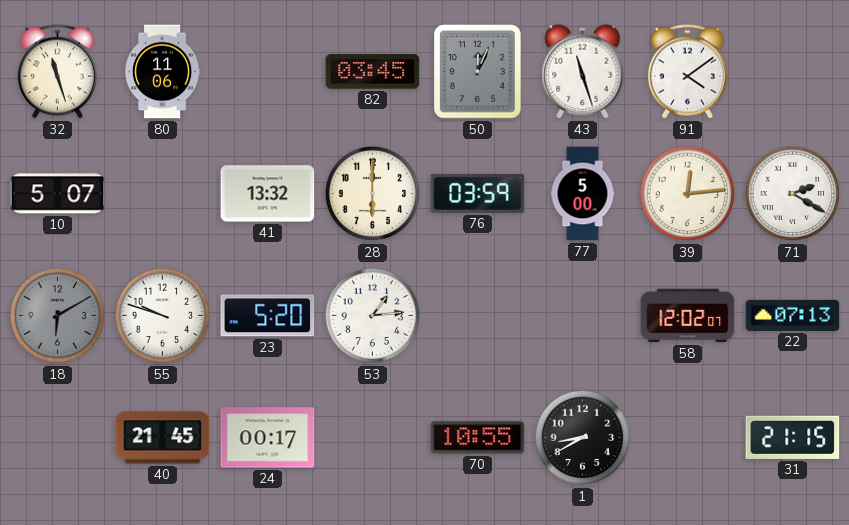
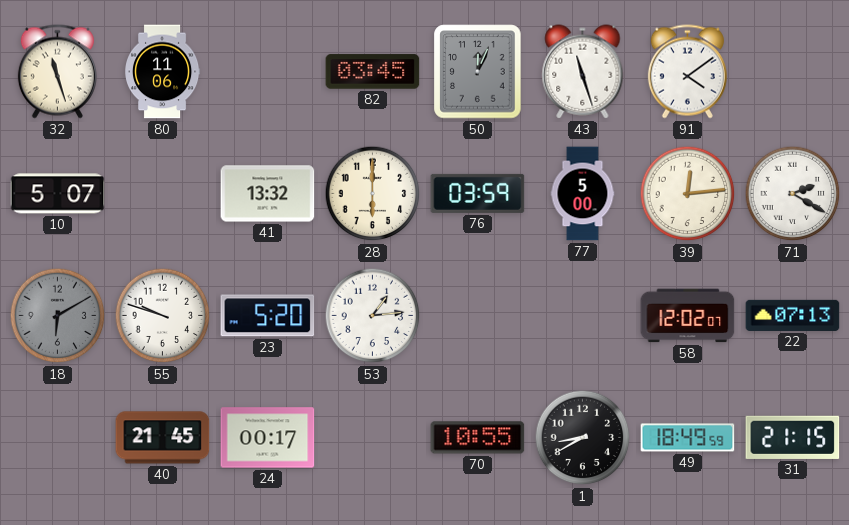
49: none -> 18:49 (688, 438)
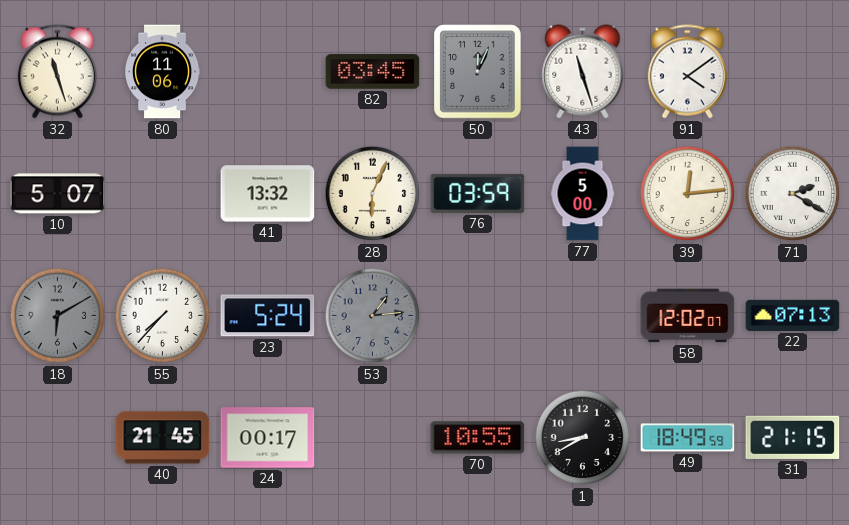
28: 6:00 -> 6:04 (373, 194)
55: 9:48 -> 7:37 (163, 316)
23: 5:20 -> 5:24 (268, 316)
53 dial: white -> grey (373, 316)
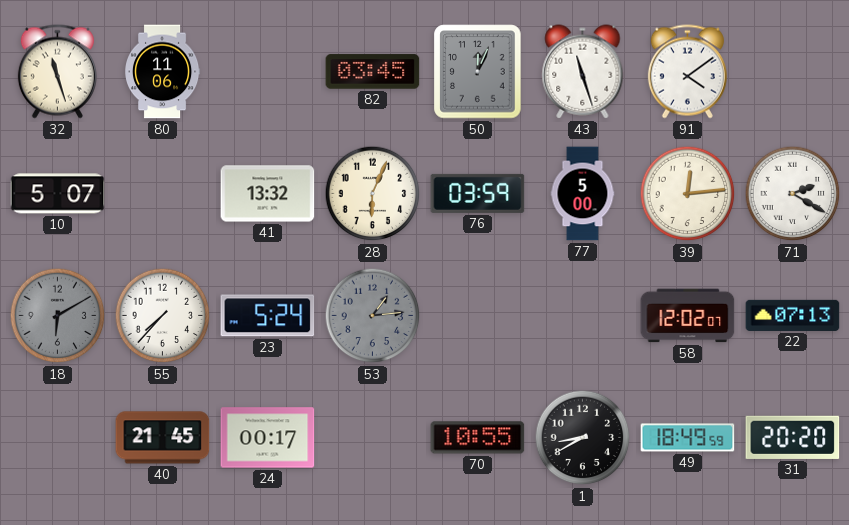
31: 21:15 -> 20:20 (793, 437)
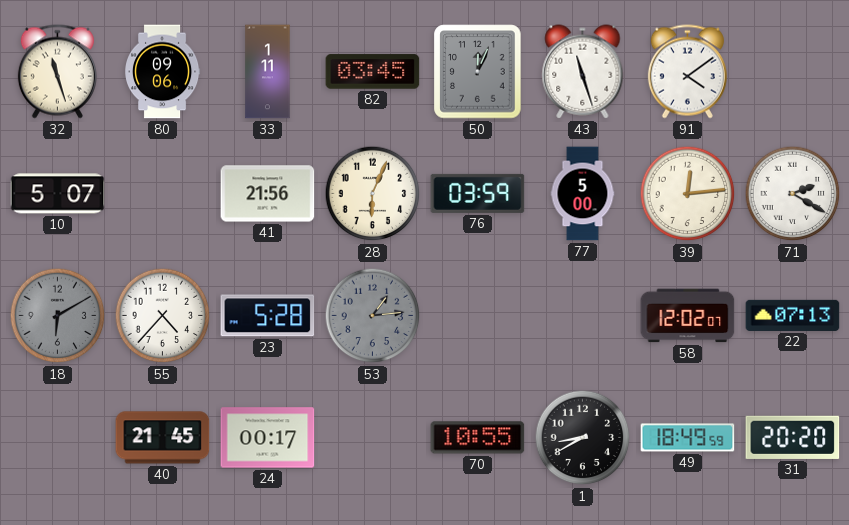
80: 11:06 -> 09:06 (163, 72)
33: none -> 1:11 (268, 72)
41: 13:32 -> 21:56 (268, 194)
55: 7:37 -> 4:37 (163, 316)
23: 5:24 -> 5:28 (268, 316)
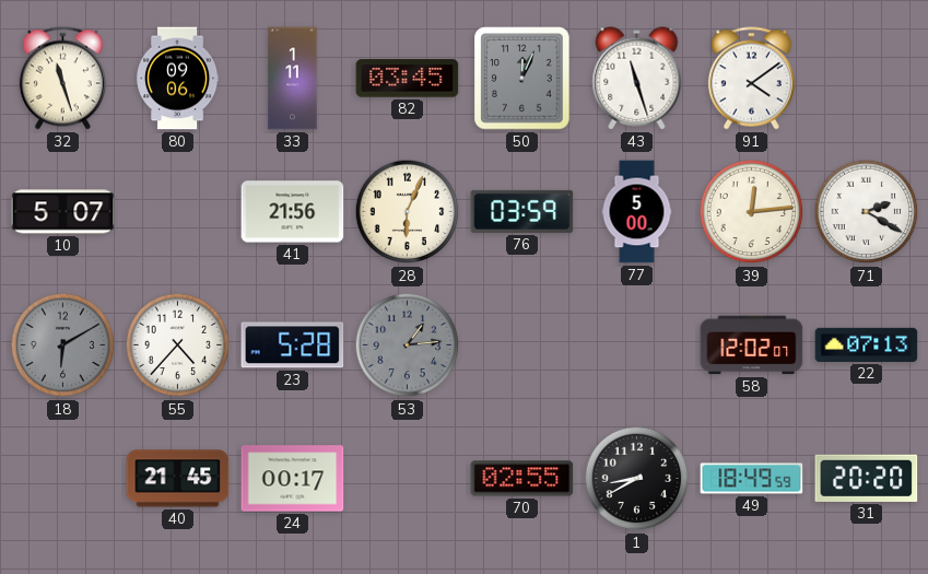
70: 10:55 -> 02:55 (522, 479)
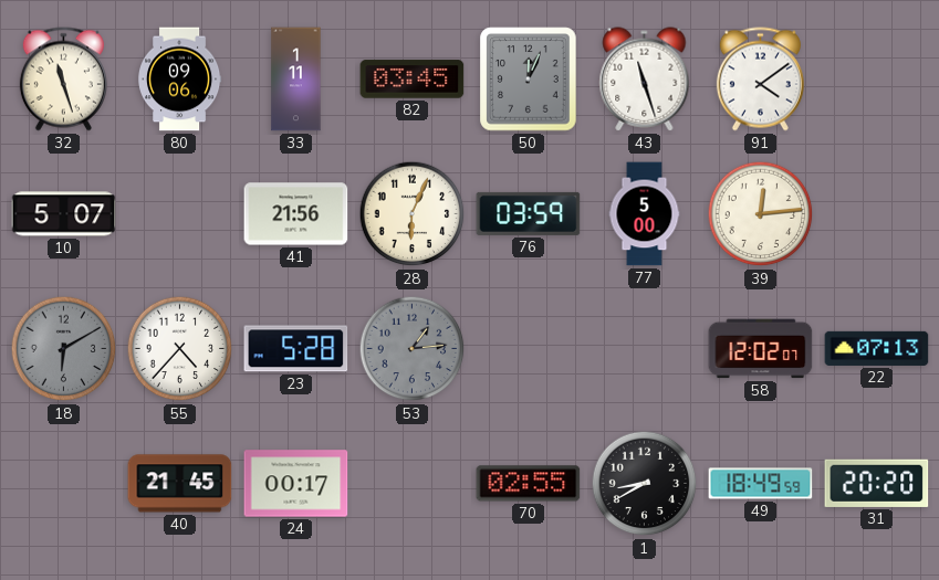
71: 2:20 -> none (867, 212)
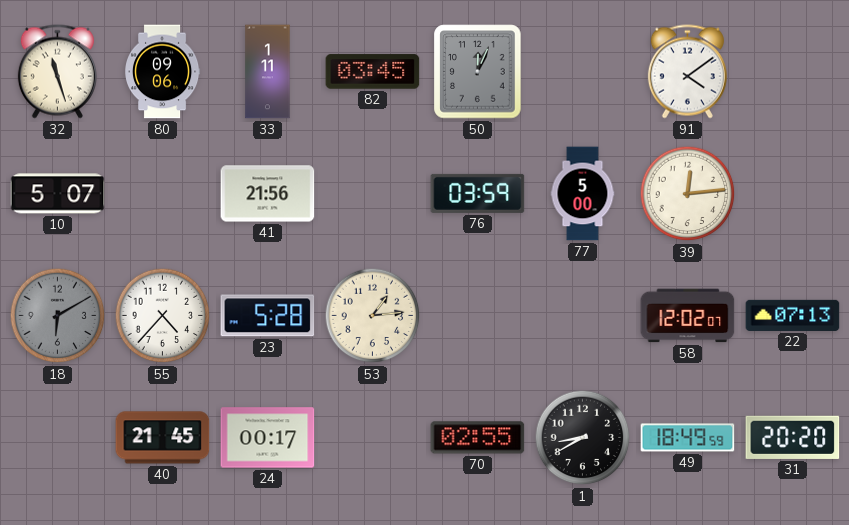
43: 11:27 -> none (645, 80)
28: 6:04 -> none (413, 214)
53 dial: grey -> cream (373, 316)
